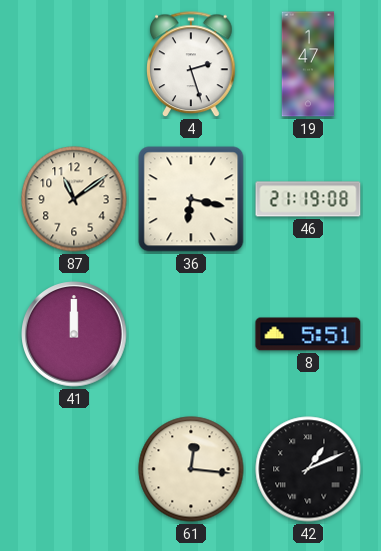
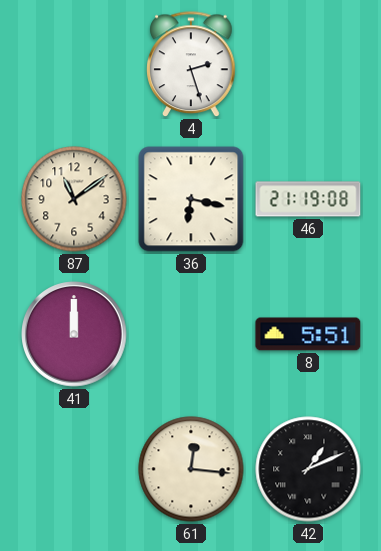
19: 1:47 -> none (308, 64)
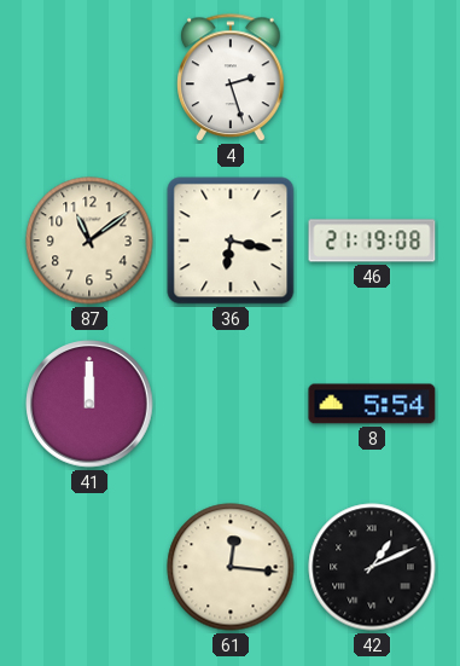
8: 5:51 -> 5:54 (372, 404)
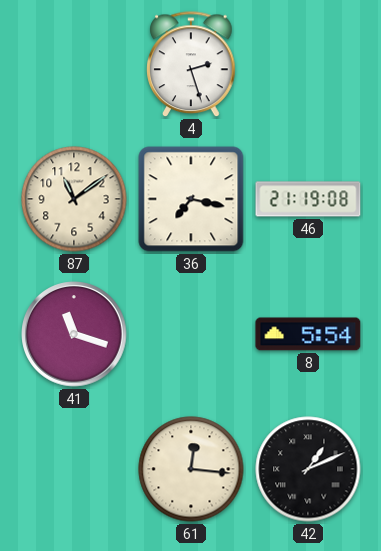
36: 6:17 -> 7:17 (191, 199)
41: 12:00 -> 11:18 (74, 334)
